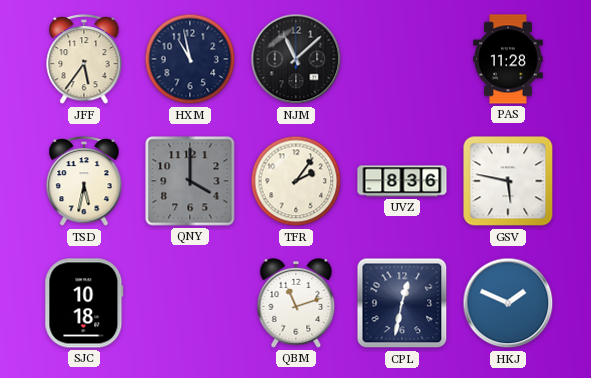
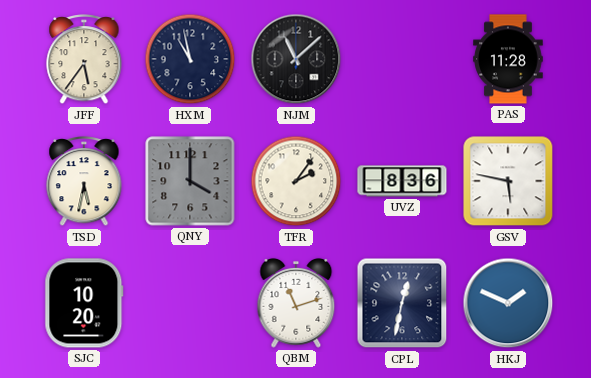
SJC: 10:18 -> 10:20 (84, 303)
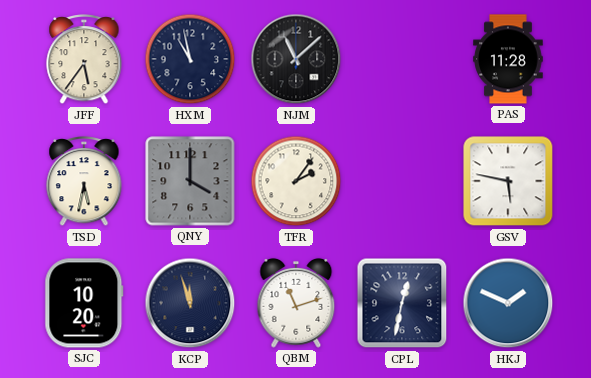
UVZ: 8:36 -> none (402, 181)
KCP: none -> 11:57 (190, 303)
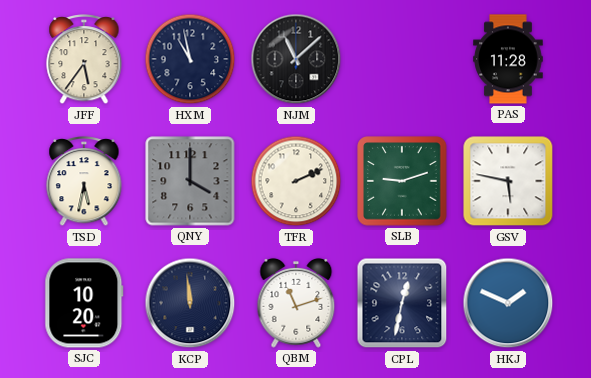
TFR: 2:06 -> 2:11 (296, 181)
SLB: none -> 9:12 (402, 181)
KCP: 11:57 -> 11:59 (190, 303)
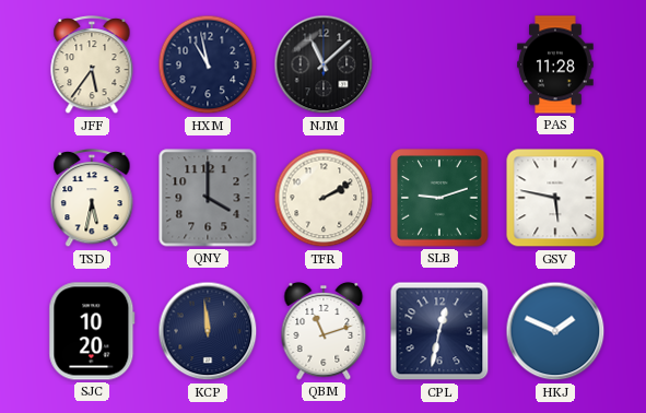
TFR: 2:11 -> 2:10 (324, 198)
